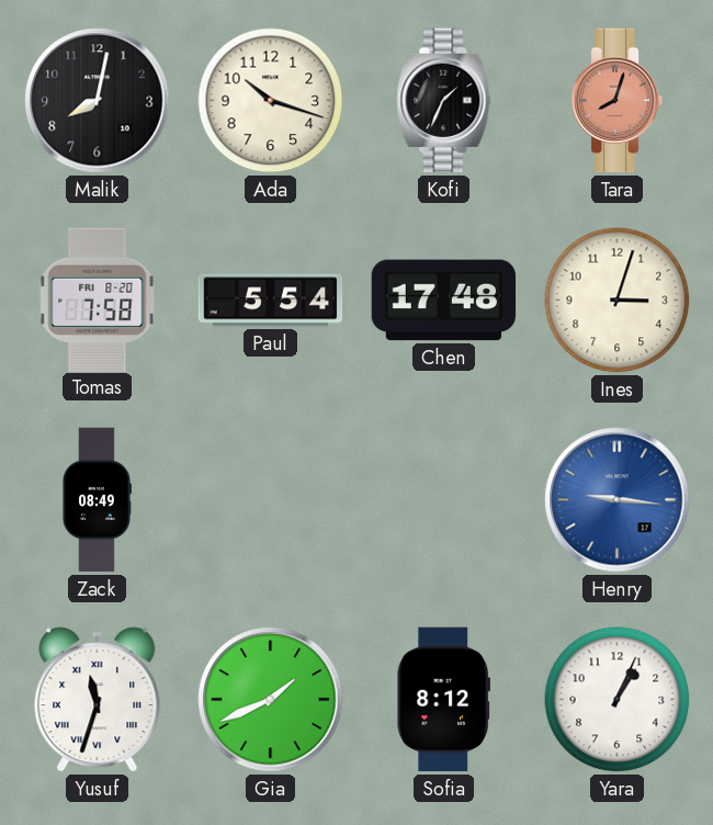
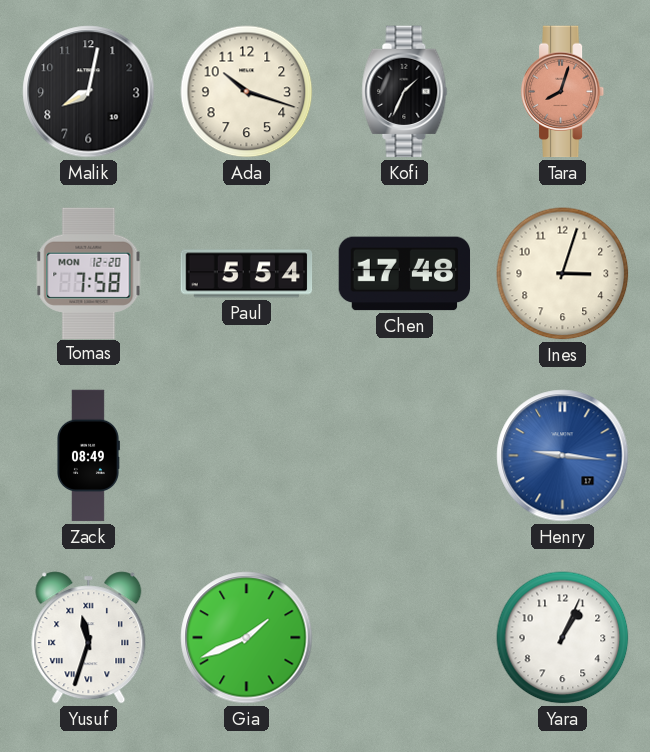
Tomas date: FRI 8-20 -> MON 12-20 (89, 273)
Sofia: 8:12 -> none (443, 700)
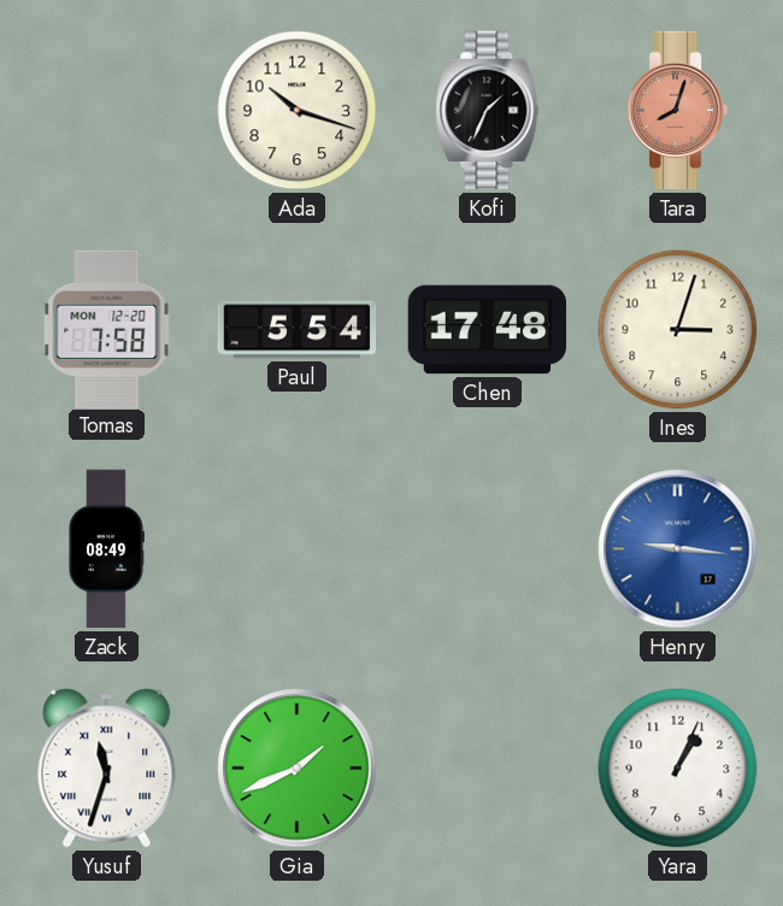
Malik: 8:02 -> none (89, 92)
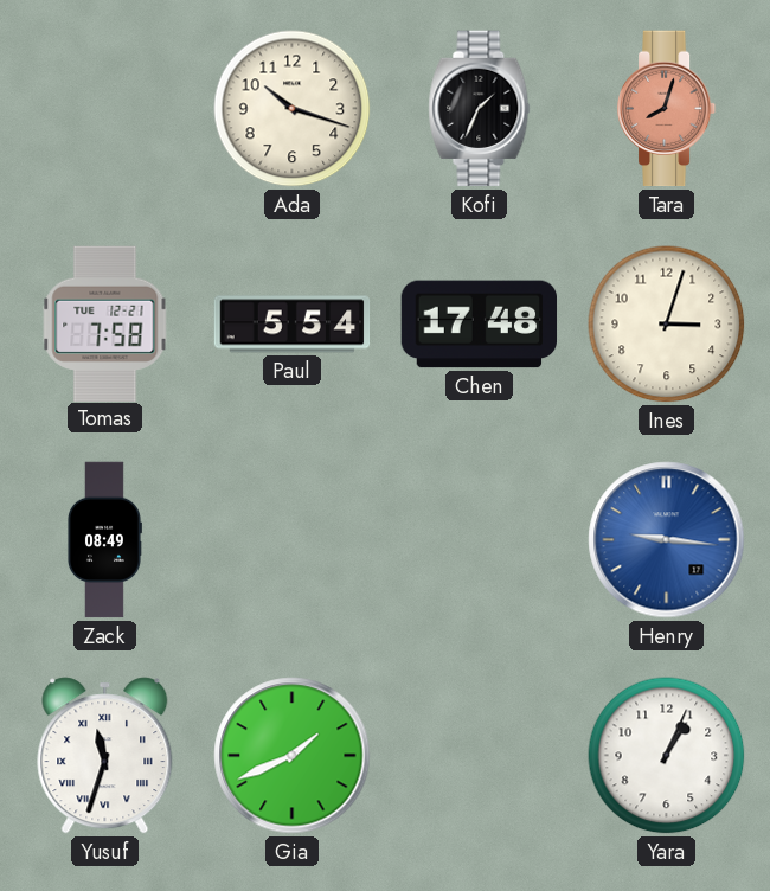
Tomas date: MON 12-20 -> TUE 12-21 (105, 323)
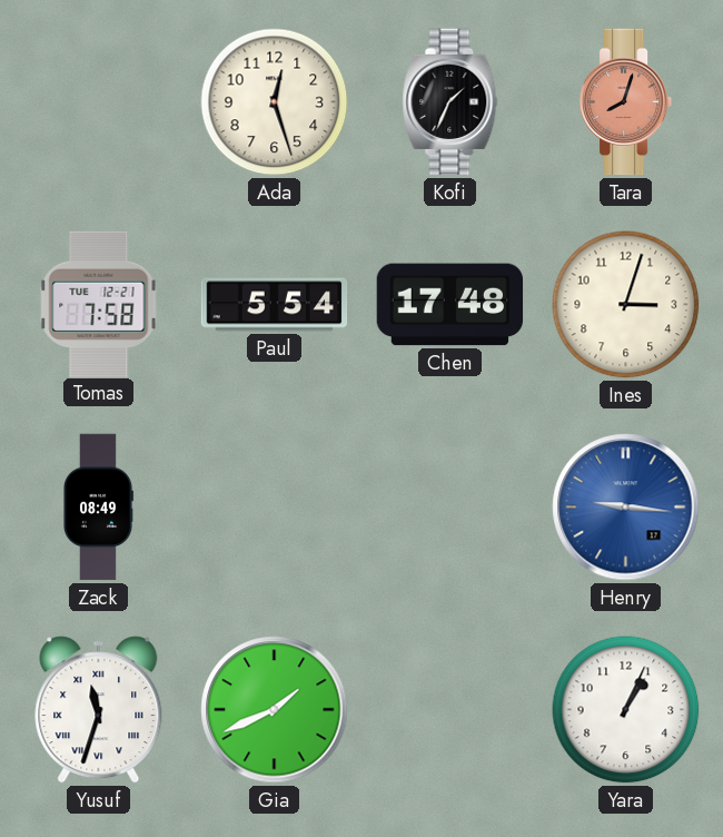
Ada: 10:18 -> 12:27 (275, 102)
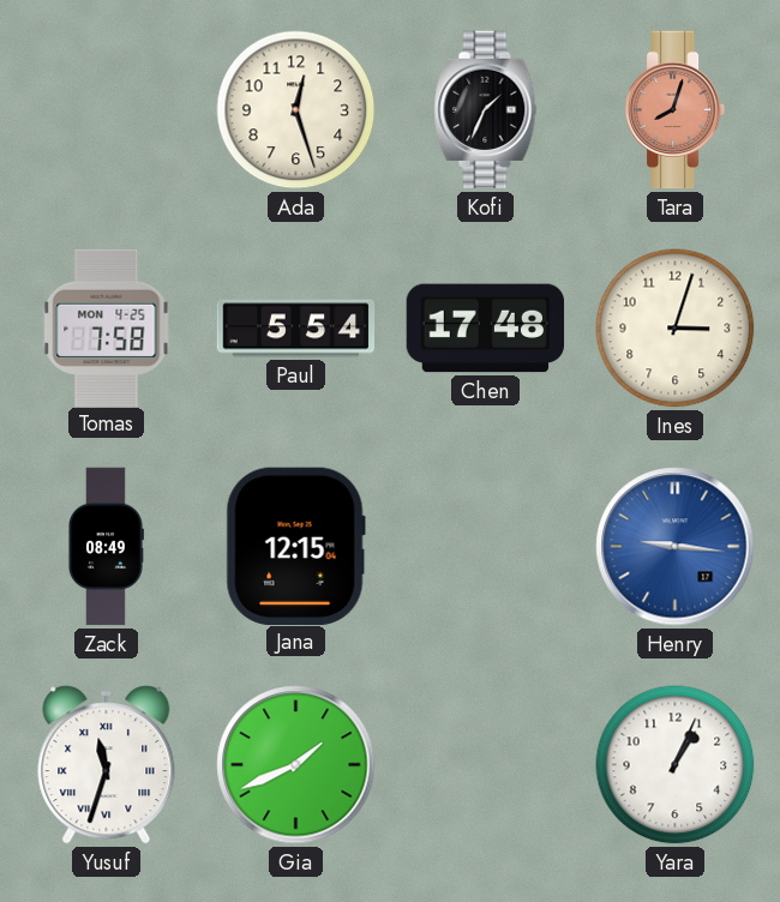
Tomas date: TUE 12-21 -> MON 4-25 (107, 327)
Jana: none -> 12:15 (295, 546)
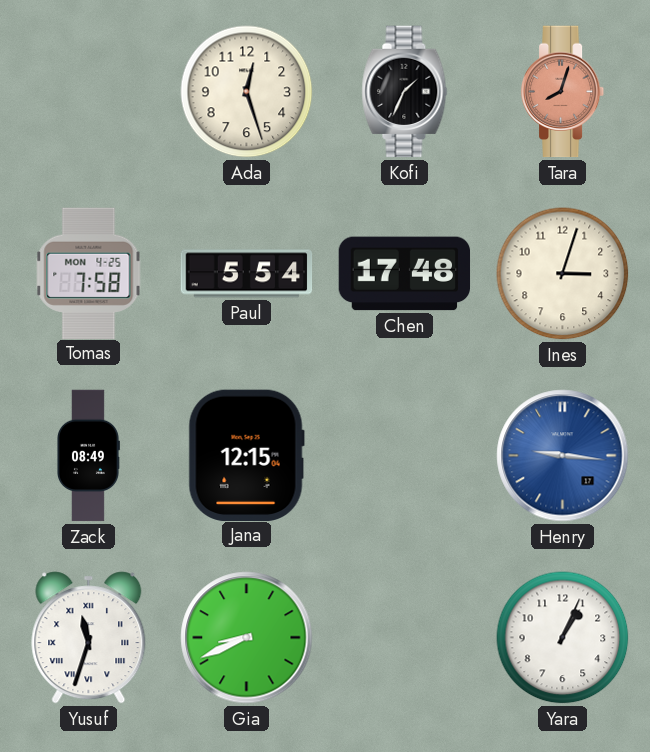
Gia: 1:41 -> 8:41 (247, 638)
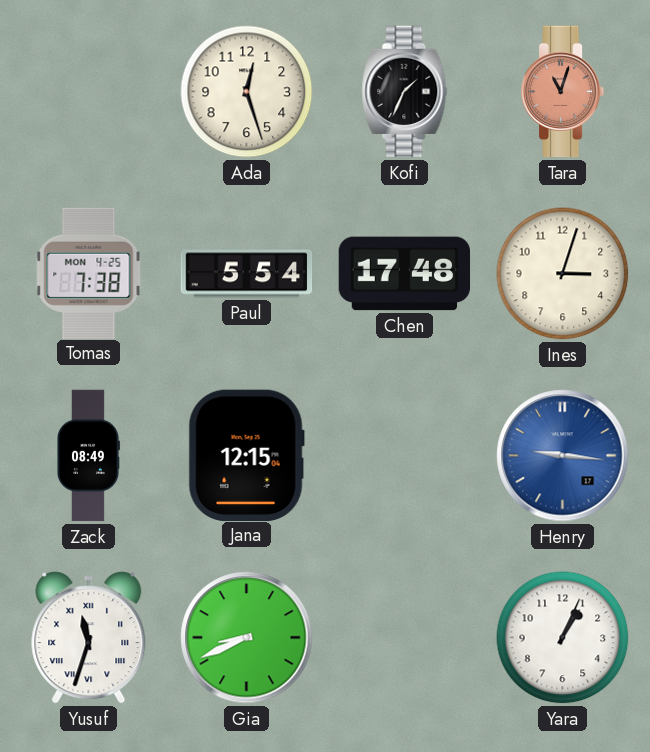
Tara: 8:03 -> 11:03 (563, 92)
Tomas: 7:58 -> 7:38 (89, 273)
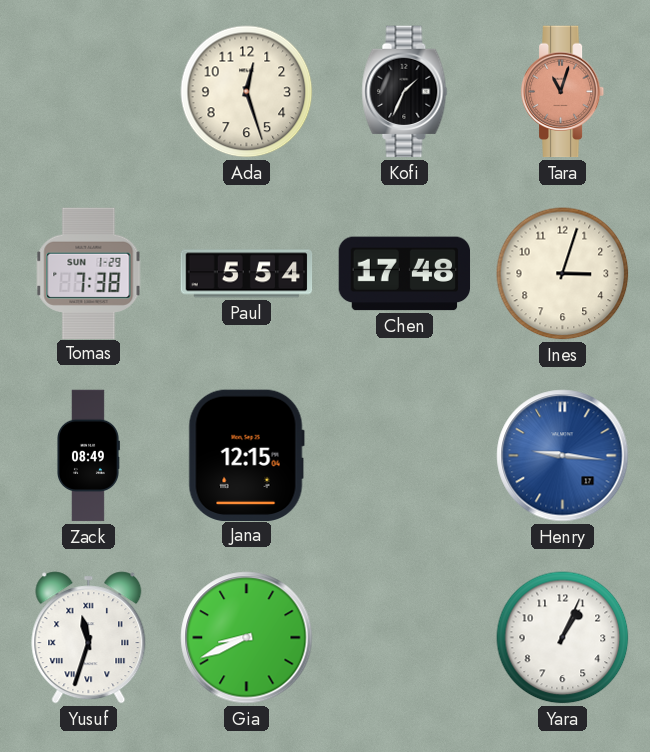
Tomas date: MON 4-25 -> SUN 1-29 (89, 273)
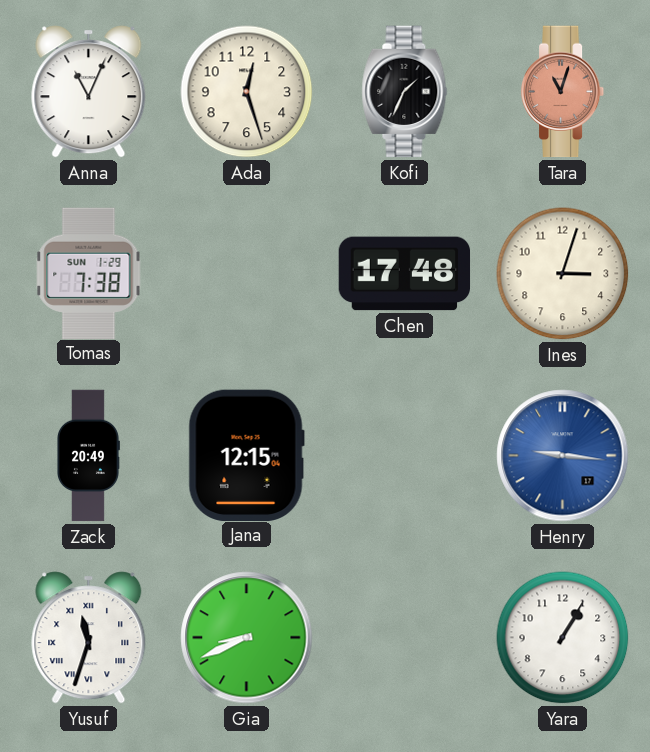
Anna: none -> 11:04 (89, 92)
Paul: 5:54 -> none (247, 274)
Zack: 08:49 -> 20:49 (89, 456)
Yara: 1:04 -> 1:05 (563, 638)
